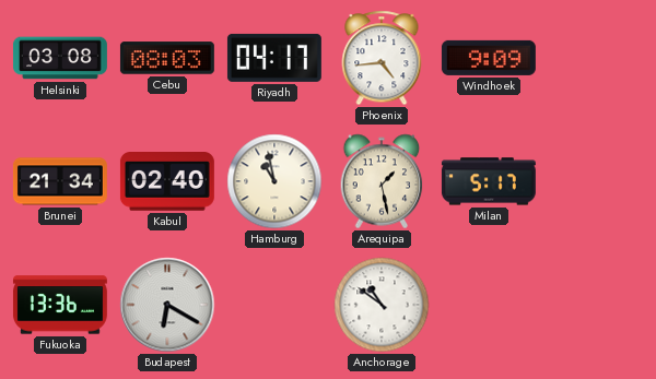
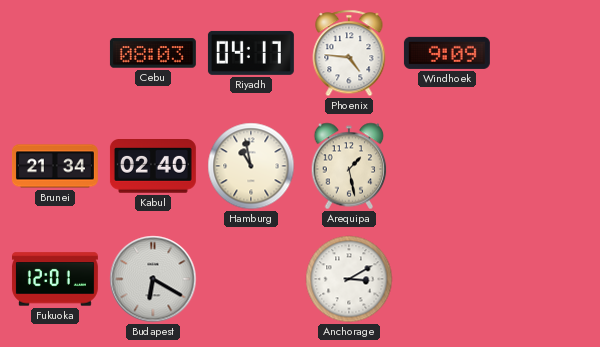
Helsinki: 03:08 -> none (60, 58)
Phoenix: 4:44 -> 4:46 (349, 53)
Milan: 5:17 -> none (489, 181)
Fukuoka: 13:36 -> 12:01 (55, 279)
Anchorage: 10:51 -> 3:10 (349, 279)
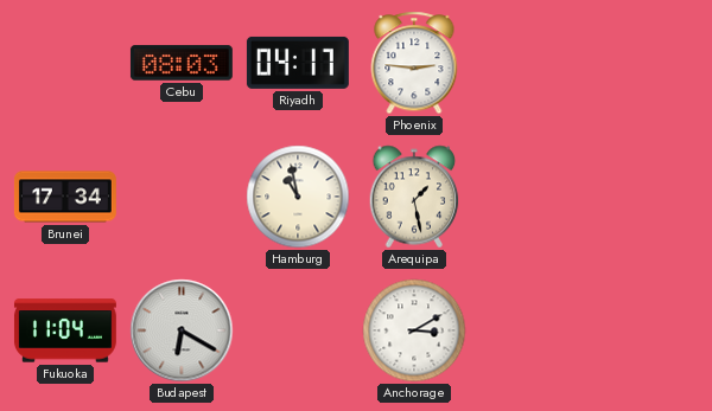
Phoenix: 4:46 -> 2:46 (414, 63)
Windhoek: 9:09 -> none (447, 53)
Brunei: 21:34 -> 17:34 (65, 197)
Kabul: 02:40 -> none (153, 167)
Fukuoka: 12:01 -> 11:04 (65, 330)
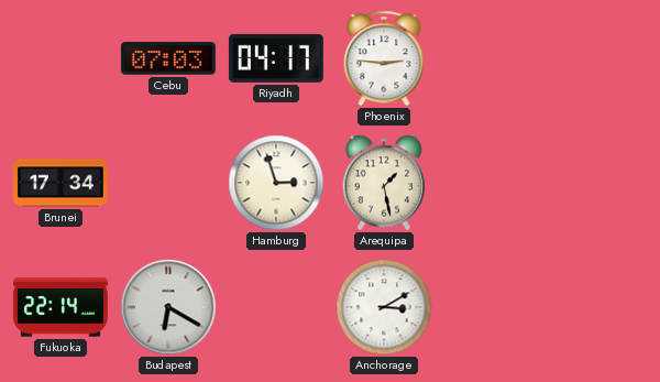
Cebu: 08:03 -> 07:03 (168, 58)
Hamburg: 10:58 -> 2:57 (276, 183)
Fukuoka: 11:04 -> 22:14 (61, 307)
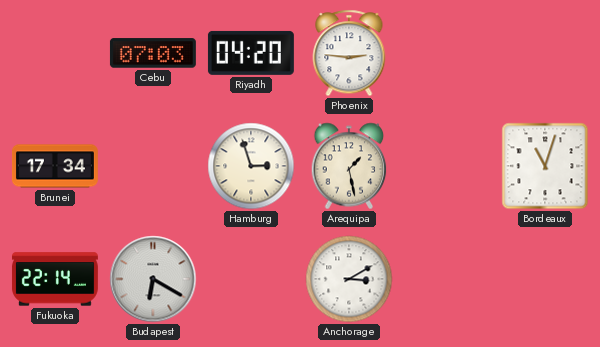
Riyadh: 04:17 -> 04:20 (251, 53)
Bordeaux: none -> 11:03 (545, 166)
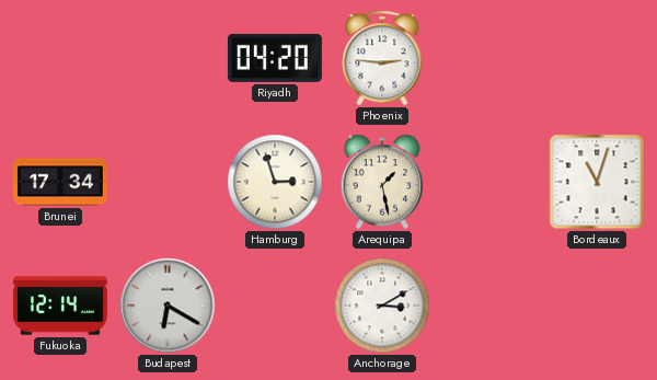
Cebu: 07:03 -> none (153, 53)
Fukuoka: 22:14 -> 12:14 (60, 306)
